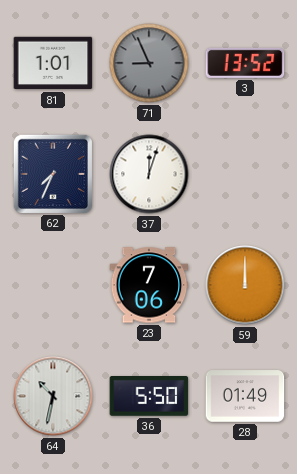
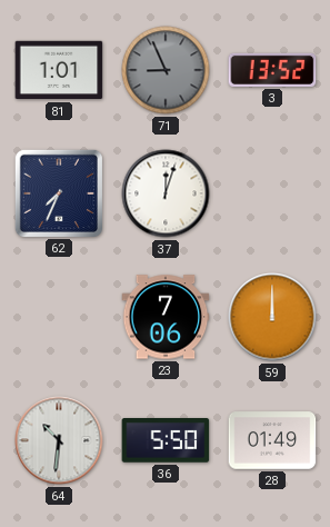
64: 10:32 -> 10:31 (59, 440)
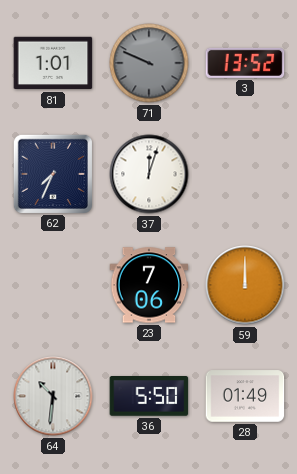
71: 8:56 -> 9:49 (149, 63)
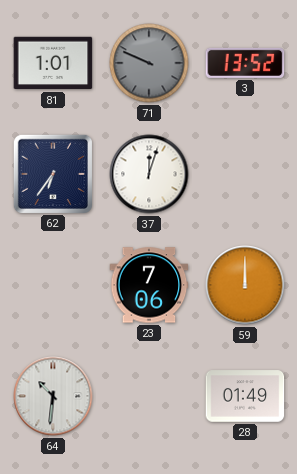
62: 7:34 -> 6:36 (52, 173)
36: 5:50 -> none (149, 397)
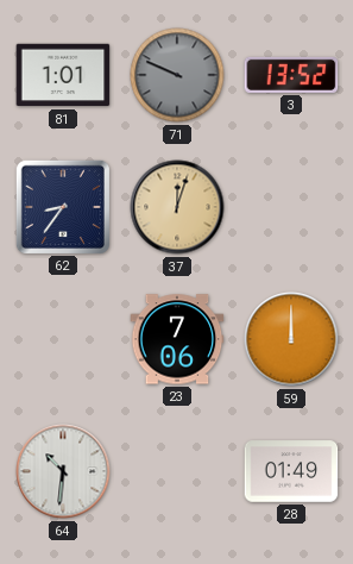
62: 6:36 -> 8:36 (62, 206)
37 dial: white -> champagne (177, 207)
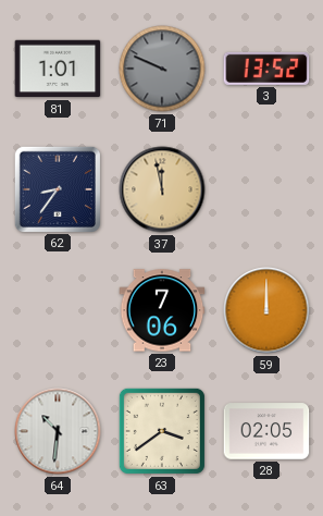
37: 12:03 -> 11:58 (162, 189)
63: none -> 3:39 (162, 431)
28: 01:49 -> 02:05 (266, 431)
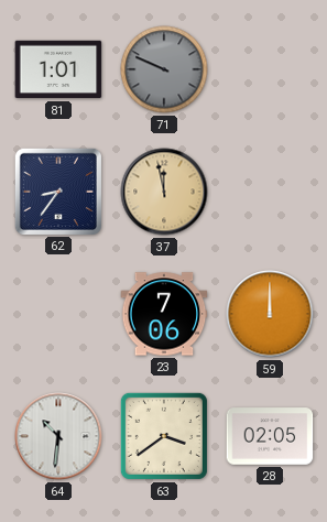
3: 13:52 -> none (266, 69)
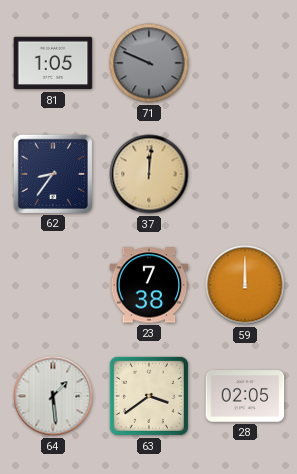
81: 1:01 -> 1:05 (53, 63)
37: 11:58 -> 12:01 (149, 174)
23: 7:06 -> 7:38 (149, 285)
64: 10:31 -> 1:29 (53, 396)
